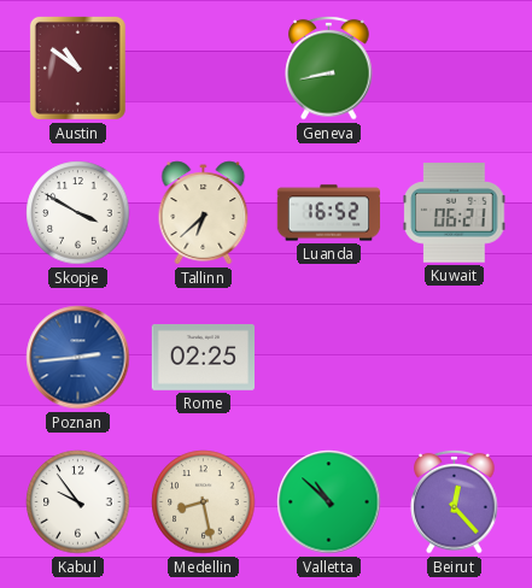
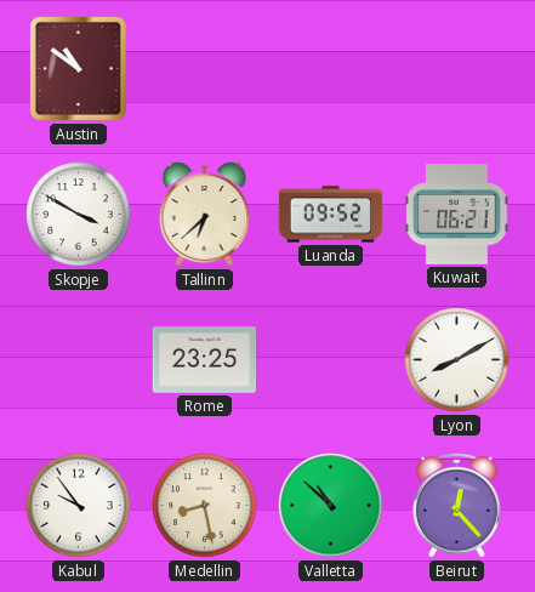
Geneva: 8:43 -> none (329, 67)
Luanda: 16:52 -> 09:52 (331, 215)
Poznan: 2:44 -> none (78, 358)
Rome: 02:25 -> 23:25 (204, 360)
Lyon: none -> 8:10 (457, 360)
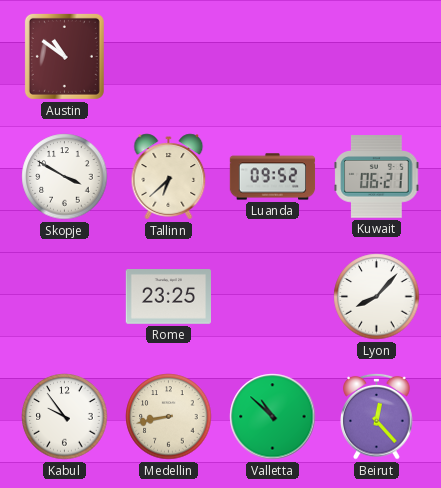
Lyon: 8:10 -> 8:07 (377, 297)
Medellin: 8:28 -> 8:43 (169, 417)
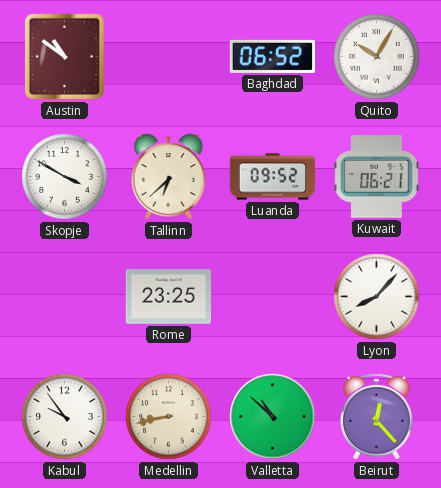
Baghdad: none -> 06:52 (272, 56)
Quito: none -> 10:05 (377, 57)
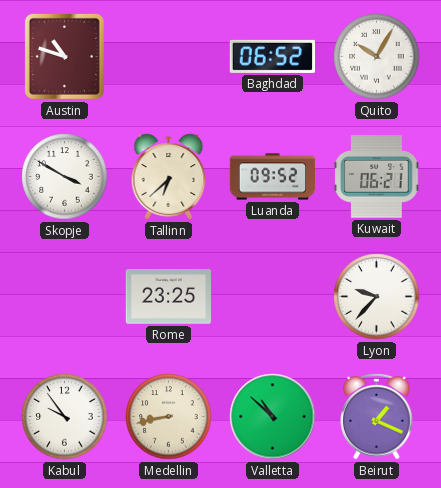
Austin: 10:51 -> 10:48 (64, 56)
Lyon: 8:07 -> 9:37 (377, 297)
Beirut: 12:23 -> 1:19 (377, 416)
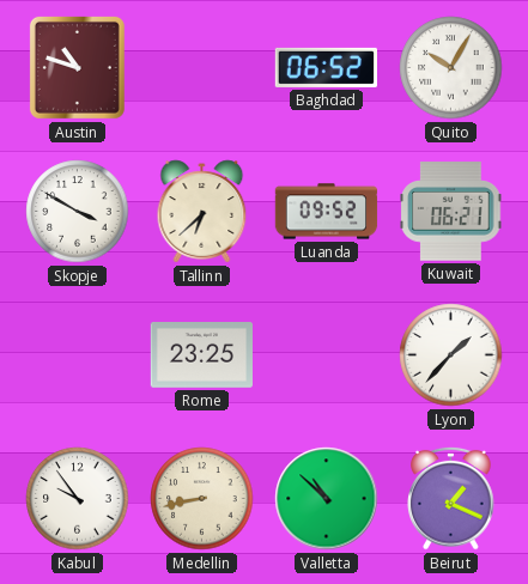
Lyon: 9:37 -> 1:37 (451, 355)
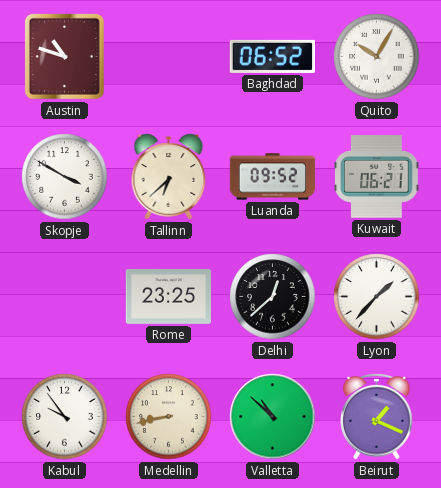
Delhi: none -> 12:38 (273, 297)
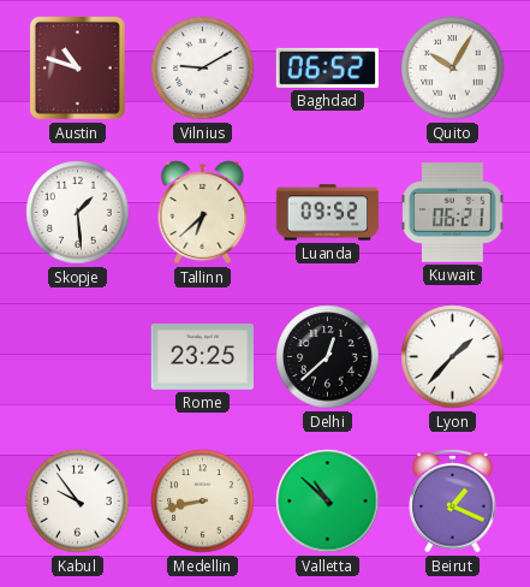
Vilnius: none -> 9:10 (203, 69)
Skopje: 3:50 -> 1:29 (78, 213)
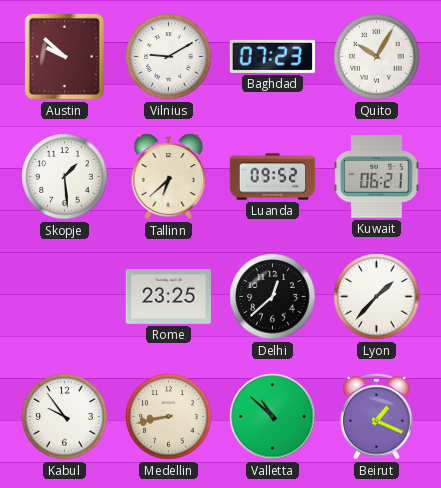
Austin: 10:48 -> 9:52 (64, 56)
Baghdad: 06:52 -> 07:23 (272, 56)
